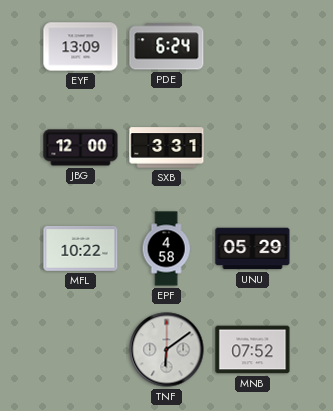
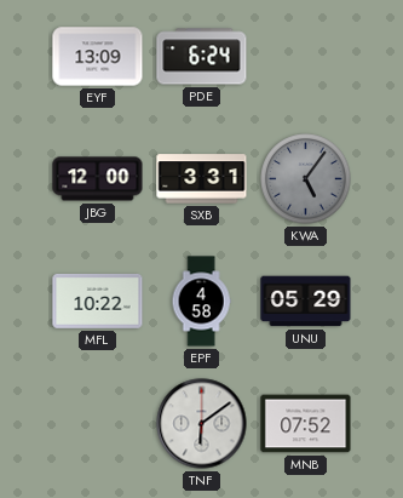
KWA: none -> 5:06 (306, 179)
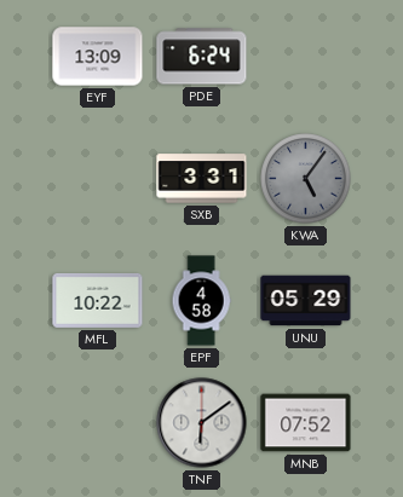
JBG: 12:00 -> none (98, 179)
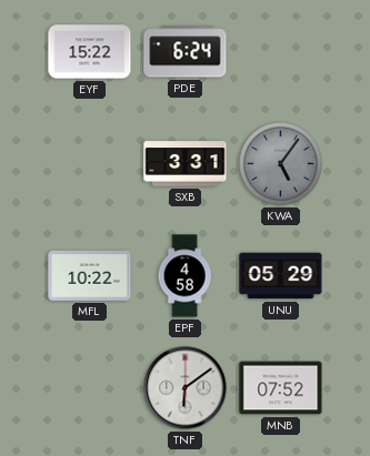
EYF: 13:09 -> 15:22 (90, 52)
